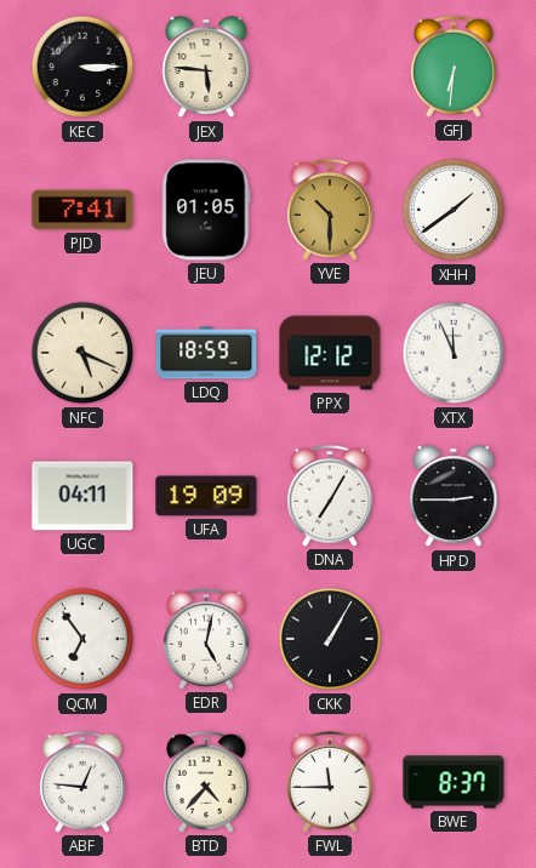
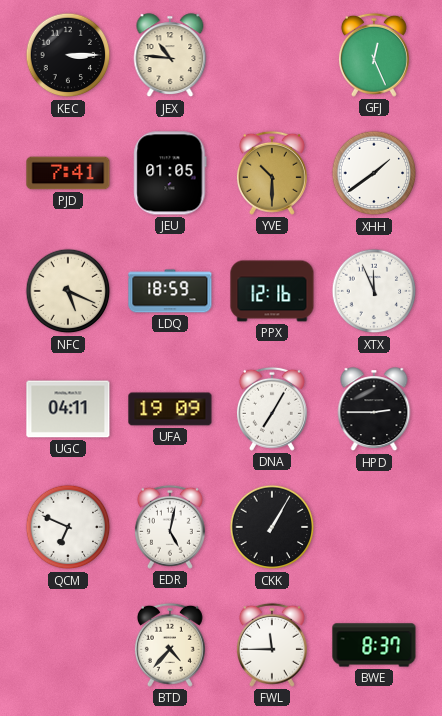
JEX: 5:46 -> 10:46 (170, 56)
GFJ: 6:31 -> 12:26 (374, 55)
PPX: 12:12 -> 12:16 (272, 291)
QCM: 6:54 -> 6:49 (68, 527)
ABF: 12:46 -> none (82, 782)
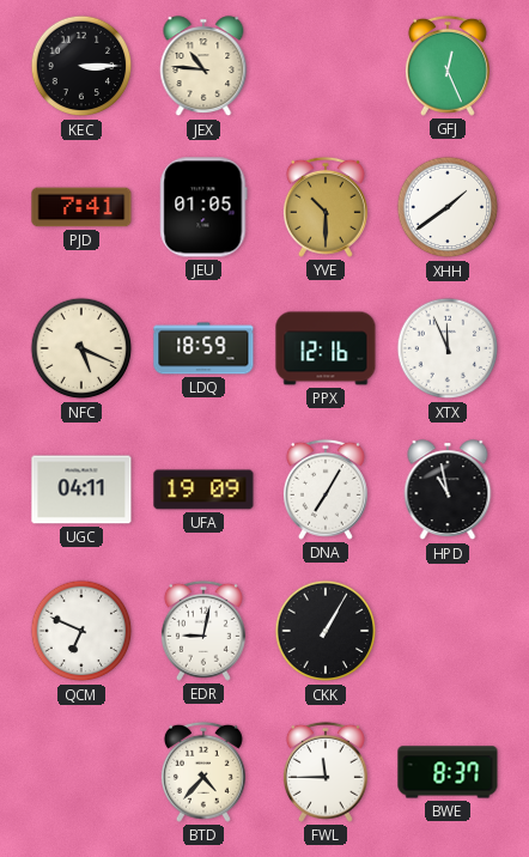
HPD: 2:45 -> 10:58 (448, 491)
EDR: 5:02 -> 9:02 (203, 631)
